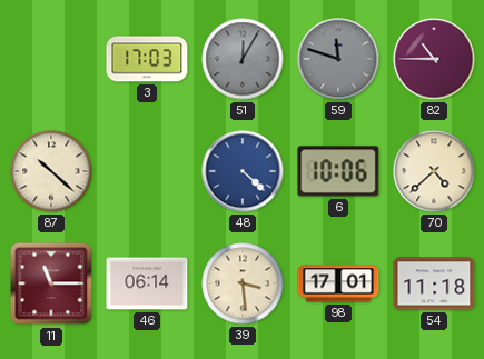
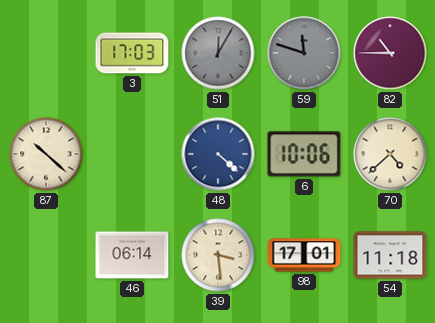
11: 11:15 -> none (51, 283)
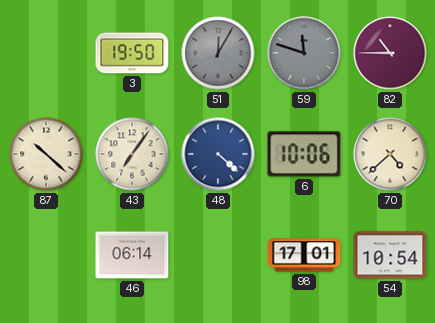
3: 17:03 -> 19:50 (132, 53)
43: none -> 7:06 (132, 154)
39: 3:29 -> none (218, 255)
54: 11:18 -> 10:54 (390, 255)
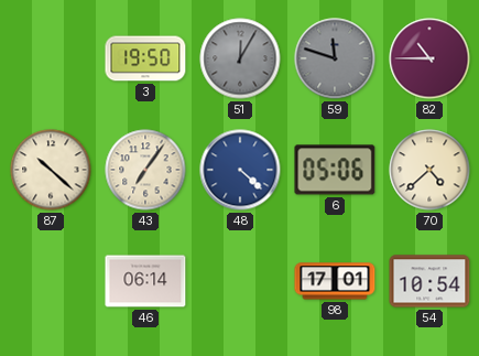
6: 10:06 -> 05:06 (335, 170)
